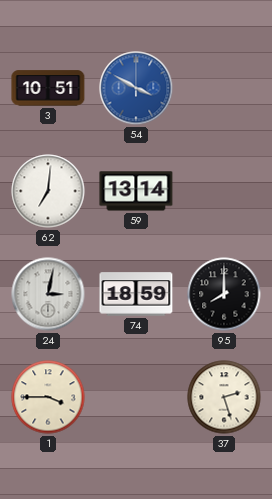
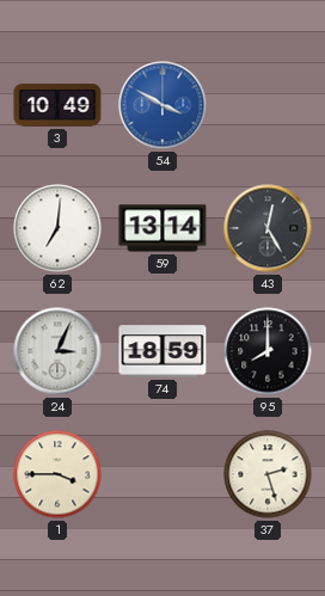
3: 10:51 -> 10:49 (57, 105)
43: none -> 12:25 (268, 228)
24: 3:02 -> 3:04 (57, 351)
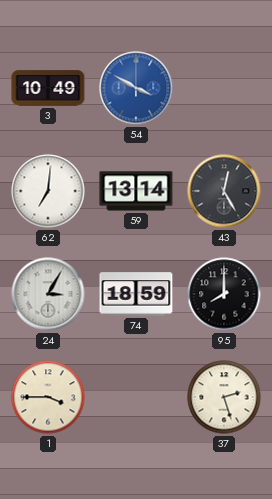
24: 3:04 -> 3:05 (48, 294)
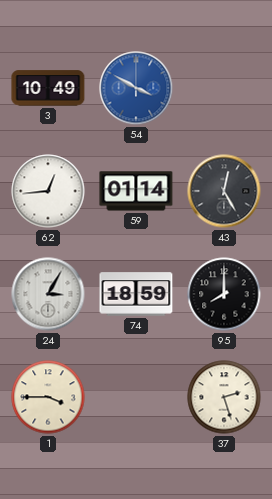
62: 7:01 -> 12:44 (48, 191)
59: 13:14 -> 01:14 (136, 191)
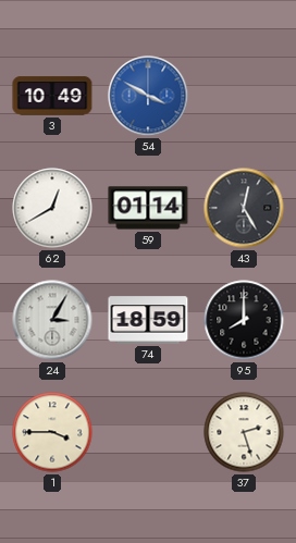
62: 12:44 -> 12:40 (52, 208)
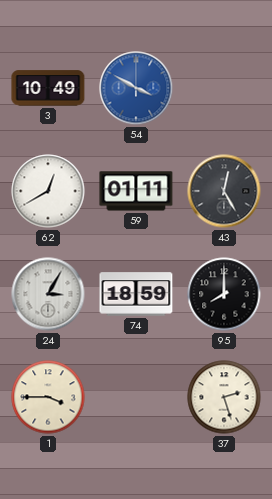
59: 01:14 -> 01:11 (136, 191)
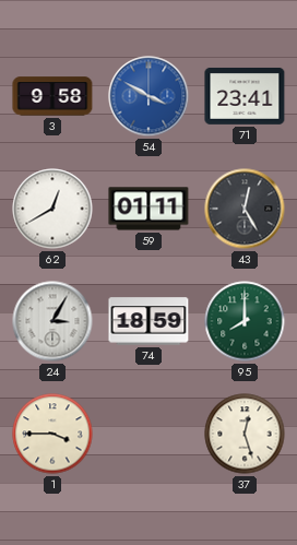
3: 10:49 -> 9:58 (52, 96)
71: none -> 23:41 (245, 96)
95 dial: black -> green (245, 321)
37: 2:27 -> 12:27 (245, 434)
